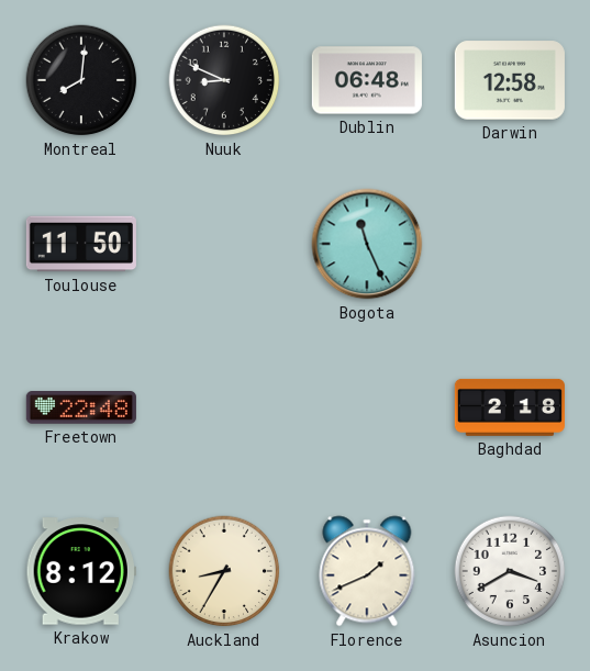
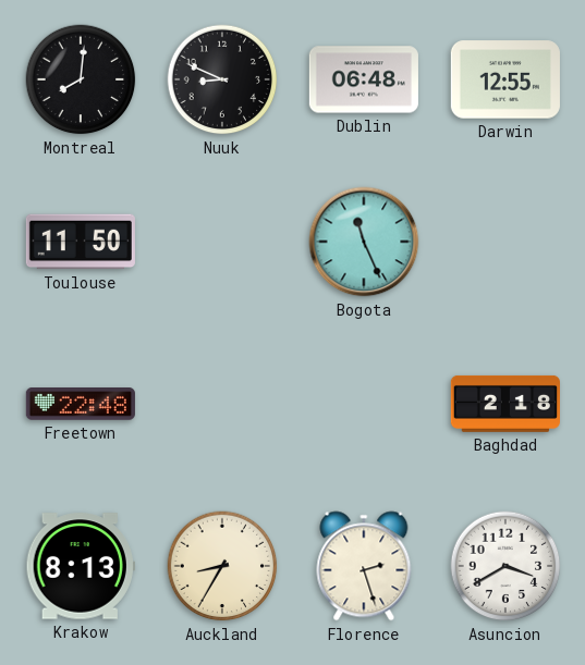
Darwin: 12:58 -> 12:55 (505, 79)
Krakow: 8:12 -> 8:13 (81, 566)
Florence: 1:41 -> 2:27 (364, 566)
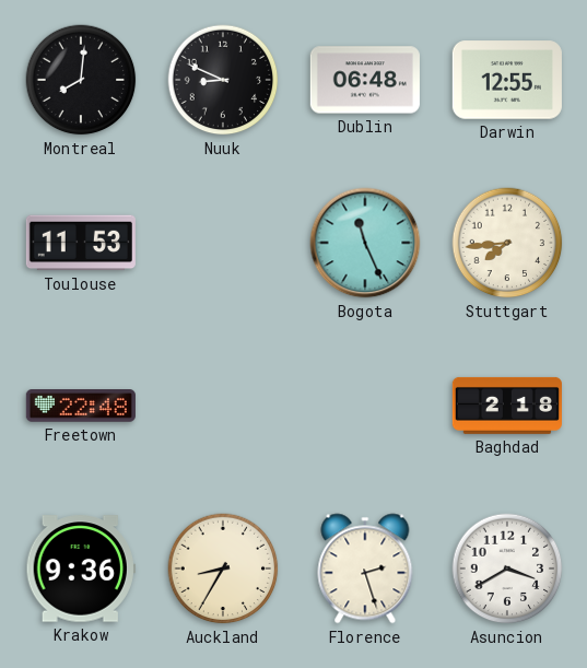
Toulouse: 11:50 -> 11:53 (81, 243)
Stuttgart: none -> 7:44 (507, 243)
Krakow: 8:13 -> 9:36 (81, 569)
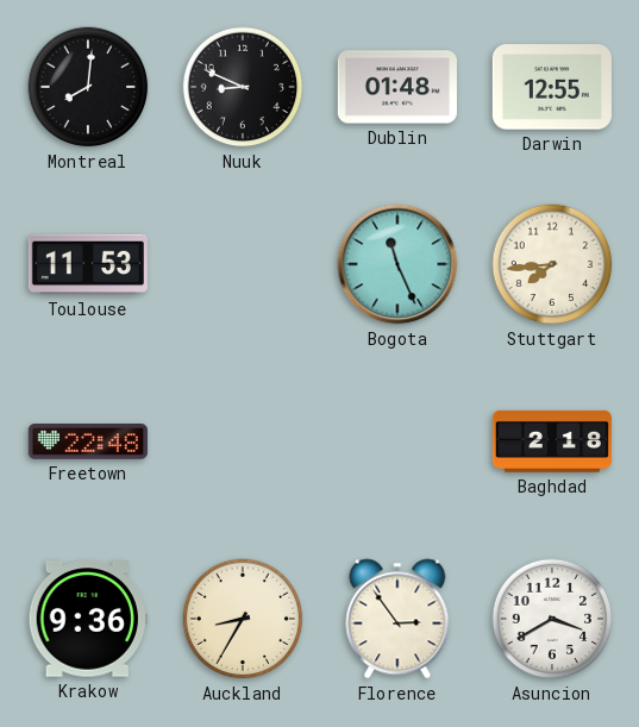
Dublin: 06:48 -> 01:48 (397, 87)
Florence: 2:27 -> 2:54 (397, 619)
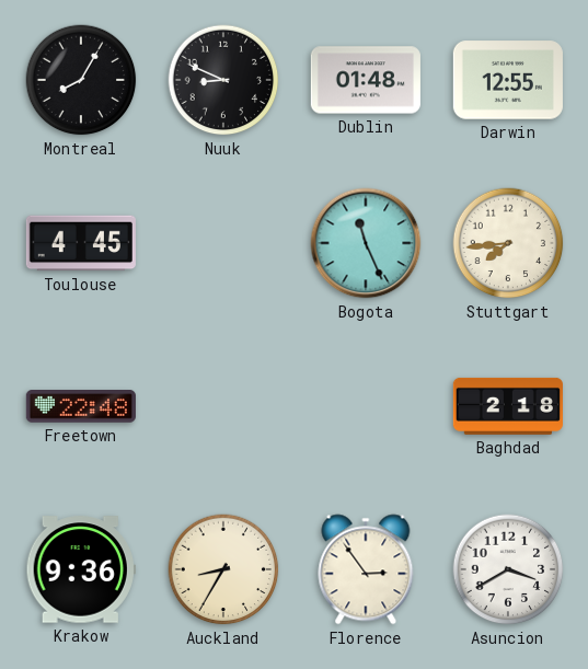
Montreal: 8:01 -> 8:05 (81, 80)
Toulouse: 11:53 -> 4:45 (81, 243)
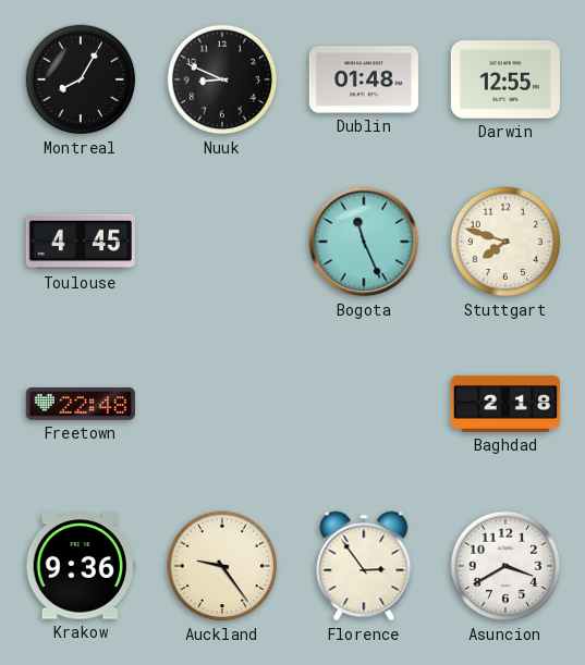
Stuttgart: 7:44 -> 7:48 (505, 242)
Auckland: 8:35 -> 9:24 (222, 566)
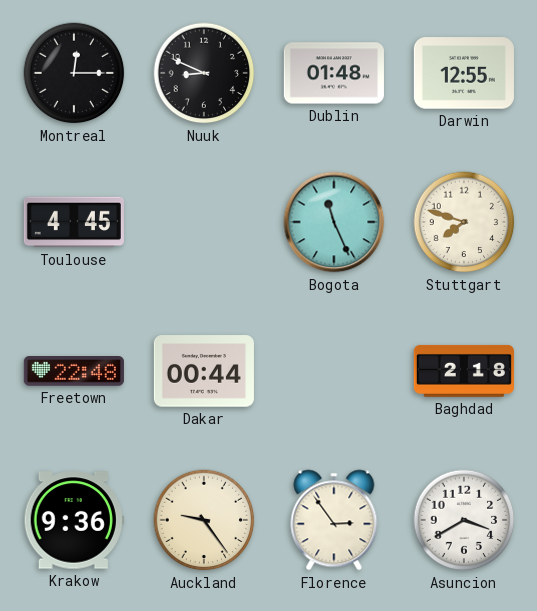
Montreal: 8:05 -> 12:15 (74, 73)
Dakar: none -> 00:44 (204, 371)
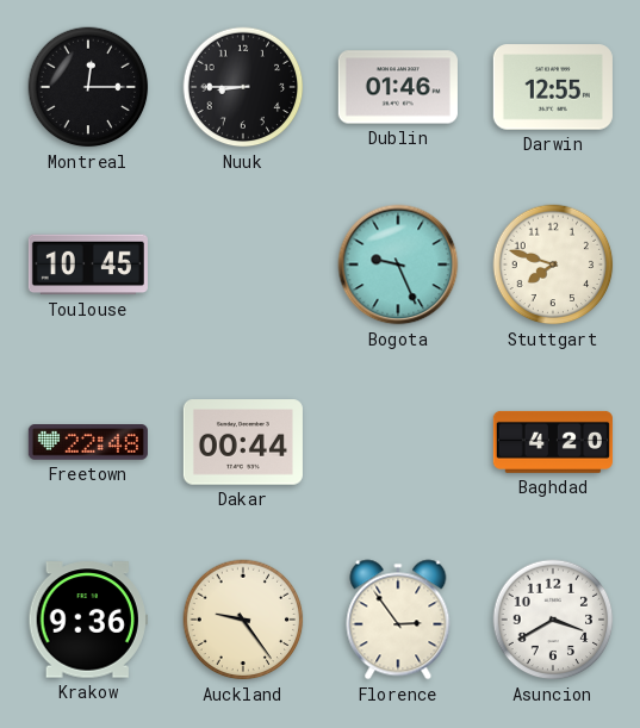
Nuuk: 8:49 -> 8:45 (243, 87)
Dublin: 01:48 -> 01:46 (398, 87)
Toulouse: 4:45 -> 10:45 (88, 265)
Bogota: 11:26 -> 9:26 (398, 265)
Baghdad: 2:18 -> 4:20 (553, 442)
